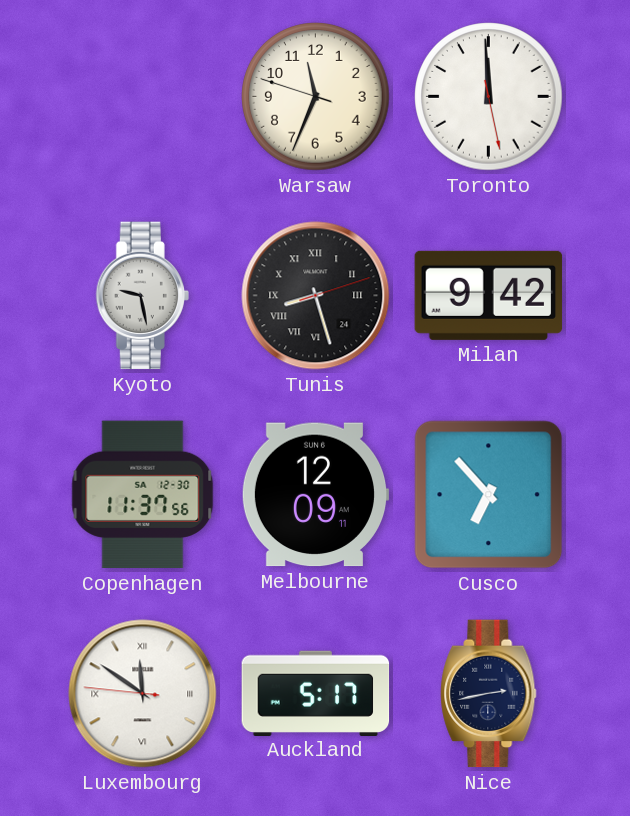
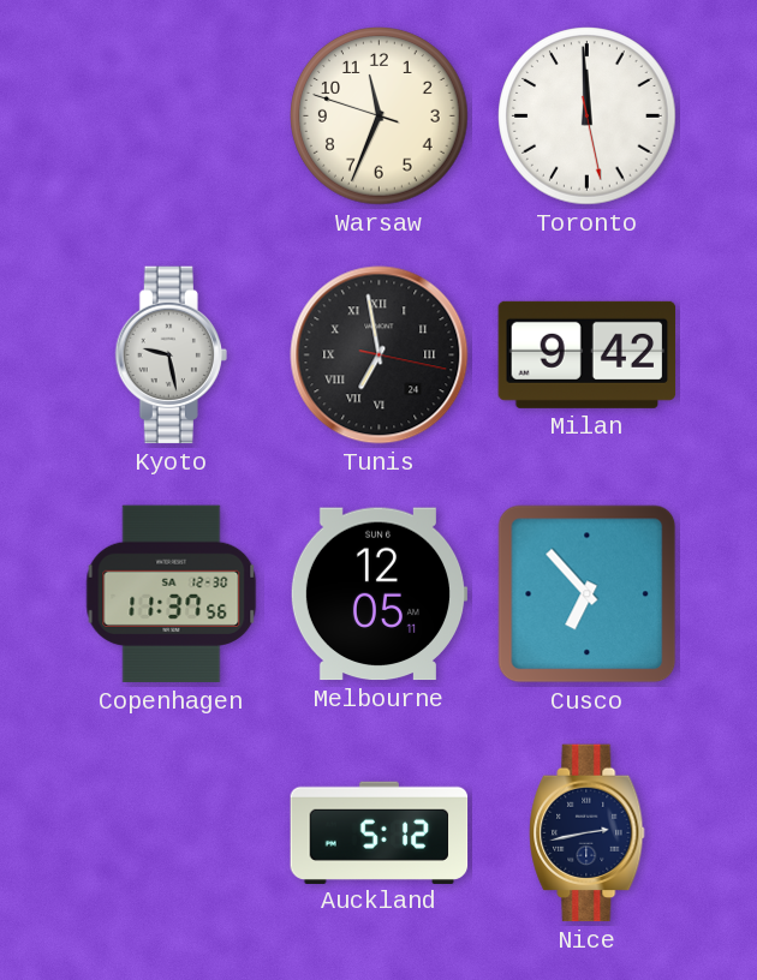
Tunis: 8:27 -> 6:58 (380, 355)
Melbourne: 12:09 -> 12:05 (378, 594)
Luxembourg: 11:50 -> none (143, 694)
Auckland: 5:17 -> 5:12 (380, 832)
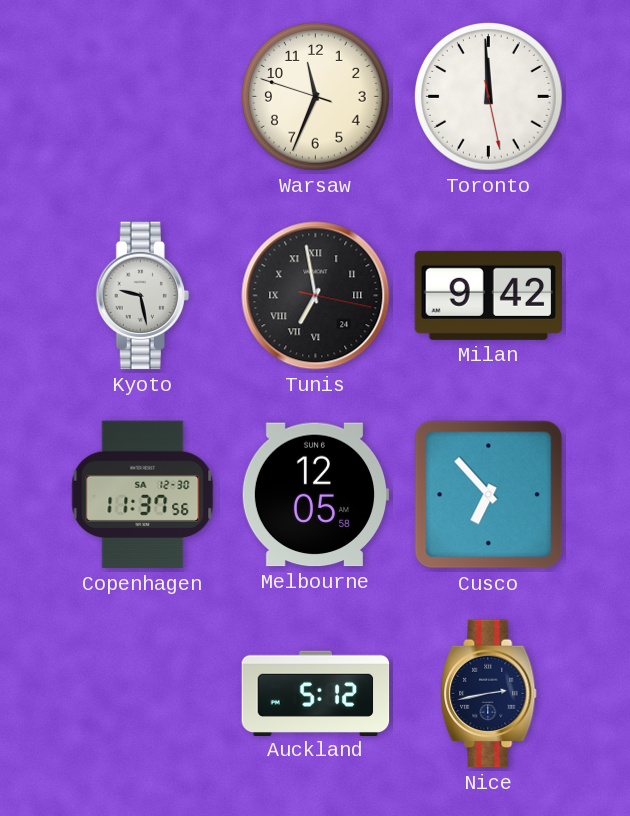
Melbourne: 12:05:11 -> 12:05:58 (315, 495)
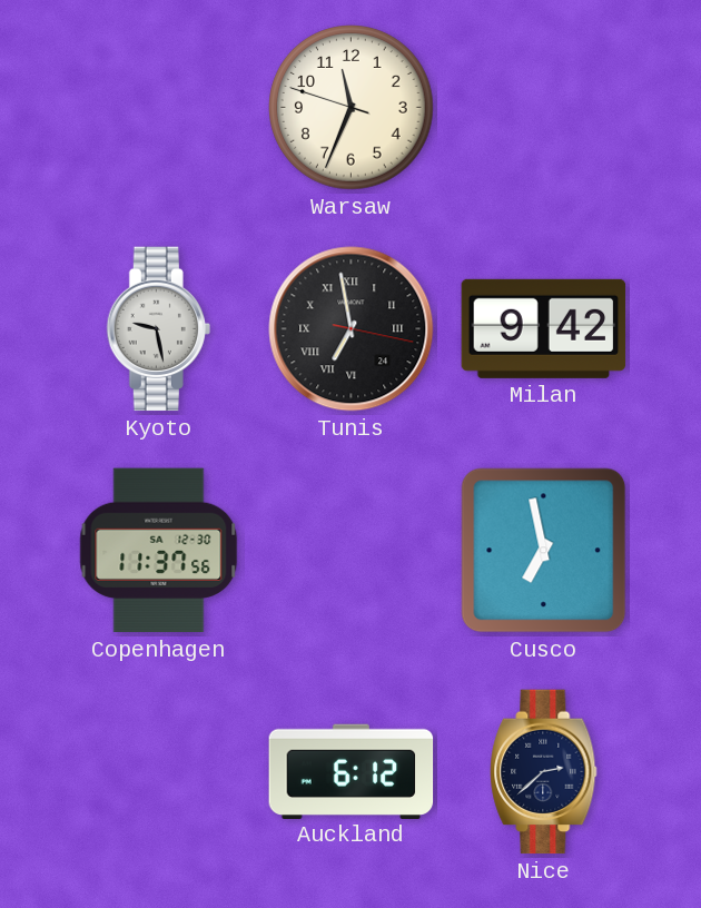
Toronto: 11:59 -> none (489, 97)
Melbourne: 12:05 -> none (315, 495)
Cusco: 6:53 -> 6:58 (544, 551)
Auckland: 5:12 -> 6:12 (352, 771)
Nice: 2:43 -> 2:38 (544, 772)
